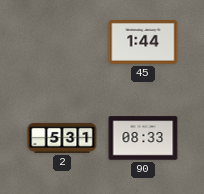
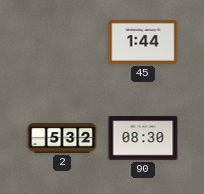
2: 5:31 -> 5:32 (62, 138)
90: 08:33 -> 08:30 (143, 138)
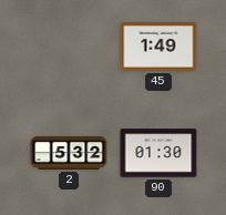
45: 1:44 -> 1:49 (158, 47)
90: 08:30 -> 01:30 (158, 153)
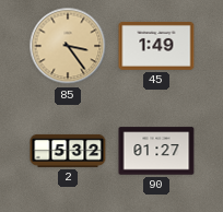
85: none -> 3:24 (68, 46)
90: 01:30 -> 01:27 (156, 151)
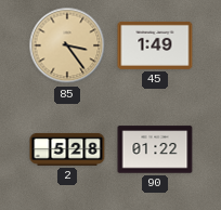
2: 5:32 -> 5:28 (67, 149)
90: 01:27 -> 01:22 (155, 149)
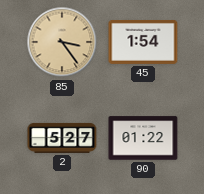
45: 1:49 -> 1:54 (143, 42)
2: 5:28 -> 5:27 (62, 138)
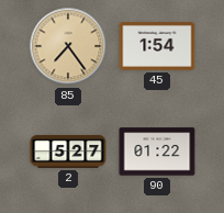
85: 3:24 -> 7:24 (68, 46)
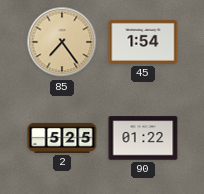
2: 5:27 -> 5:25 (62, 138)
